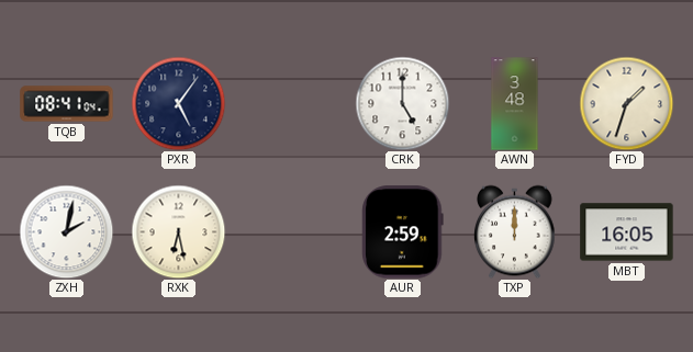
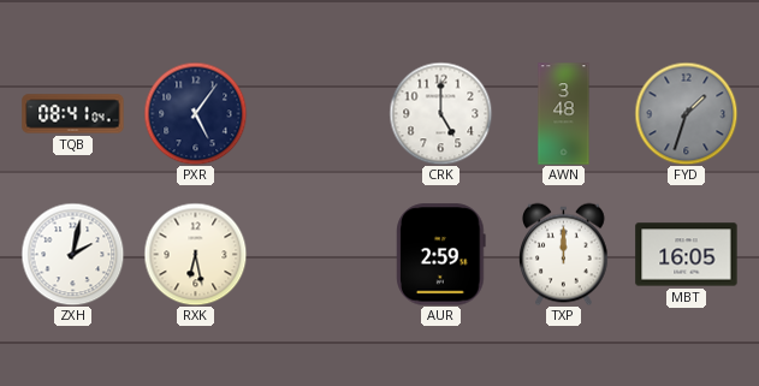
FYD dial: cream -> grey (686, 113)
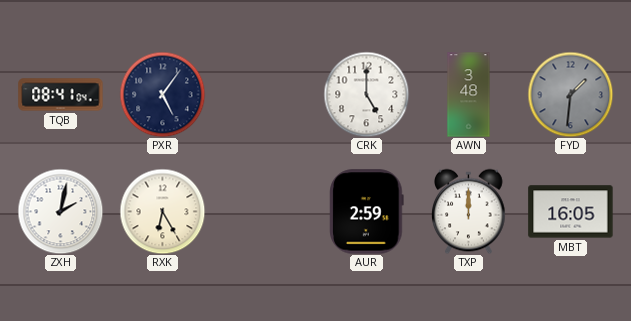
FYD: 1:33 -> 1:31 (570, 94)
RXK: 6:28 -> 6:25 (162, 211)
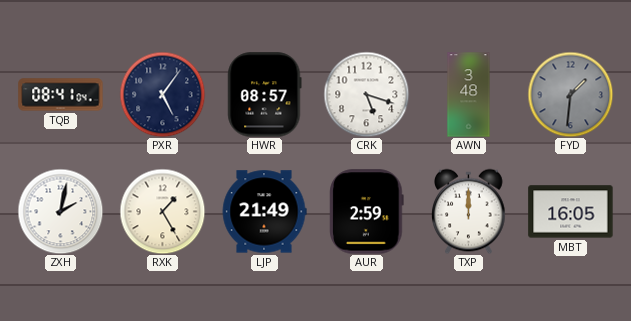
HWR: none -> 08:57 (265, 95)
CRK: 5:00 -> 5:18 (366, 94)
RXK: 6:25 -> 1:25 (162, 211)
LJP: none -> 21:49 (264, 212)
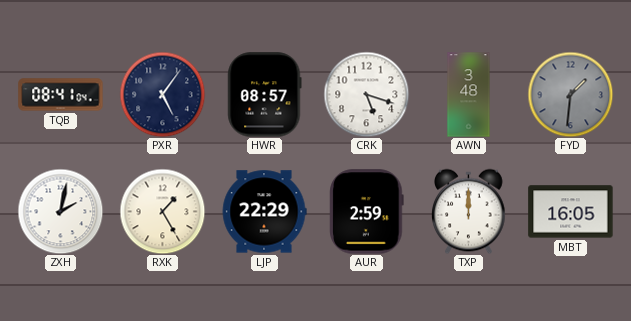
LJP: 21:49 -> 22:29 (264, 212)
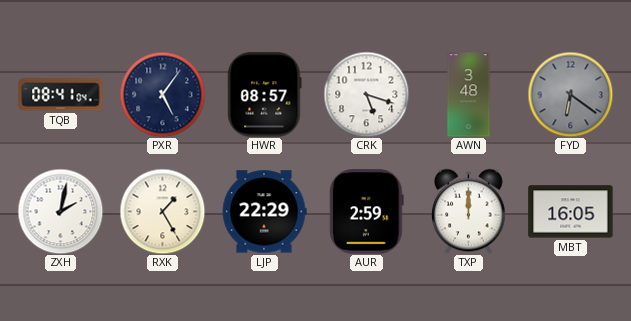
FYD: 1:31 -> 6:21 (570, 94)
